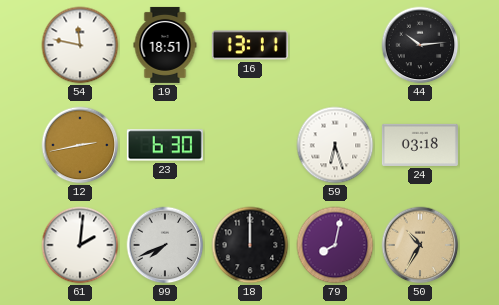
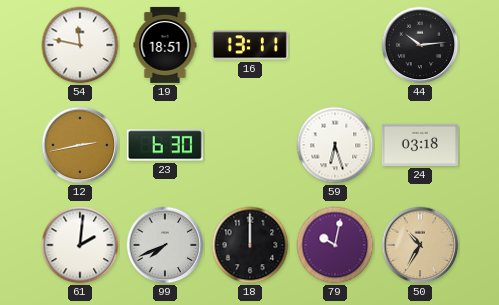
79: 8:02 -> 10:02 (335, 245)
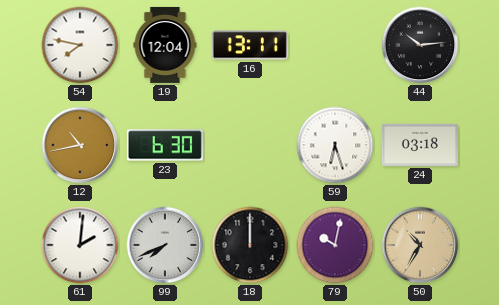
54: 11:47 -> 7:47 (80, 45)
19: 18:51 -> 12:04 (165, 45)
12: 2:43 -> 10:43 (80, 145)
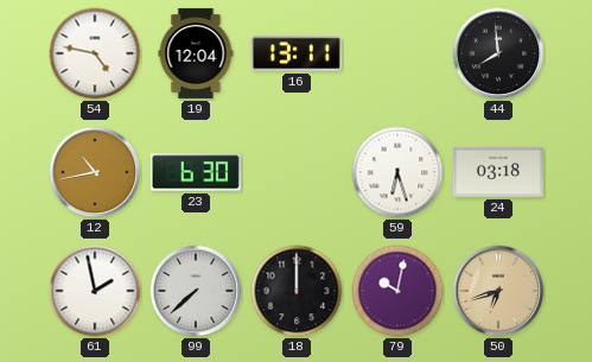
54: 7:47 -> 4:47 (95, 53)
44: 10:14 -> 7:59 (498, 53)
61: 2:01 -> 1:58 (95, 291)
99: 7:41 -> 7:38 (196, 291)
50: 10:35 -> 6:42 (498, 291)
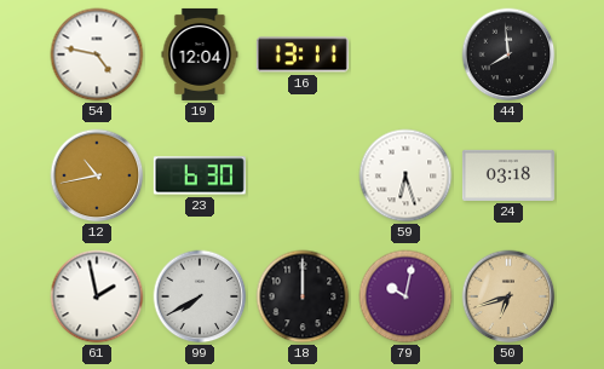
99: 7:38 -> 7:40 (200, 296)
